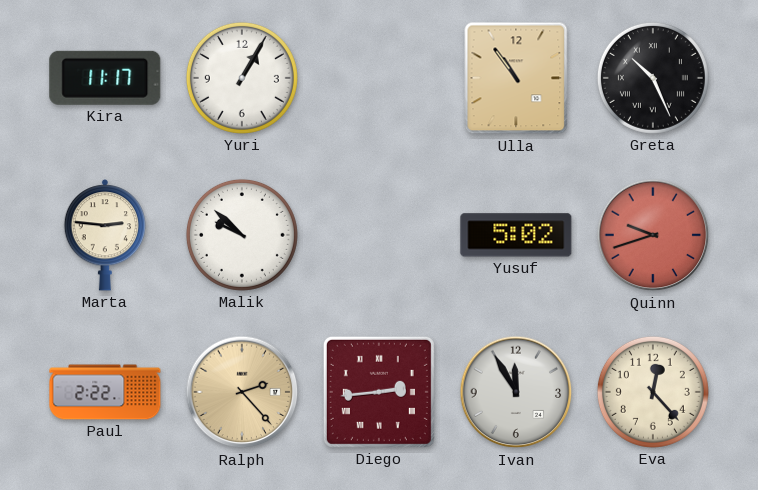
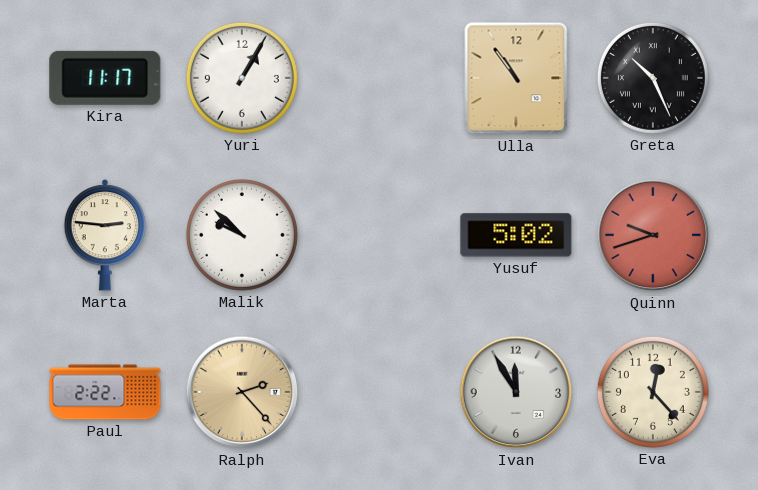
Diego: 2:44 -> none (379, 392)
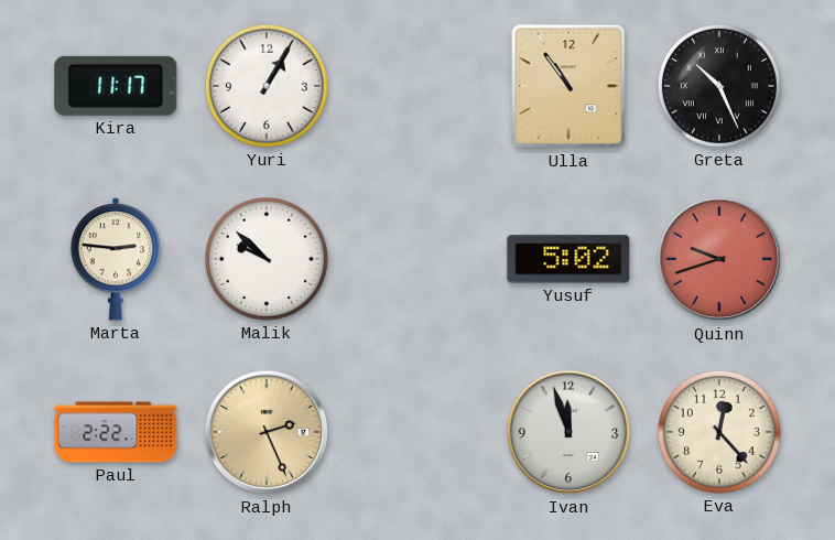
Ralph: 2:23 -> 2:26 (267, 432)
Ivan: 11:55 -> 11:57 (568, 432)
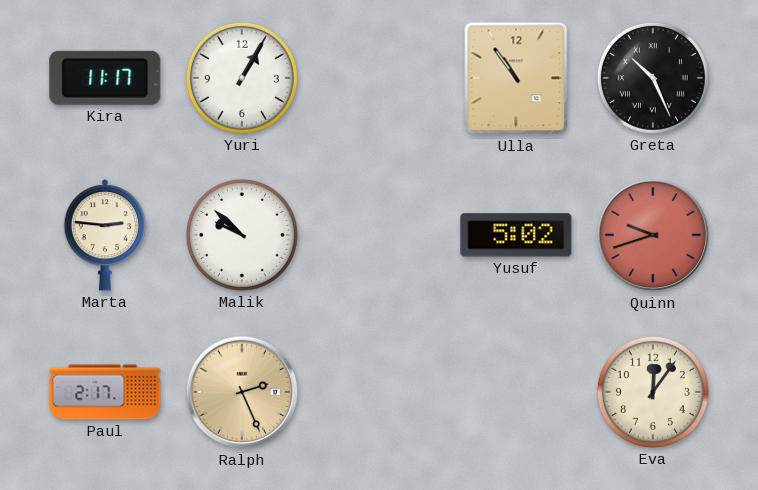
Paul: 2:22 -> 2:17 (105, 392)
Ivan: 11:57 -> none (568, 432)
Eva: 12:23 -> 12:06 (653, 392)
